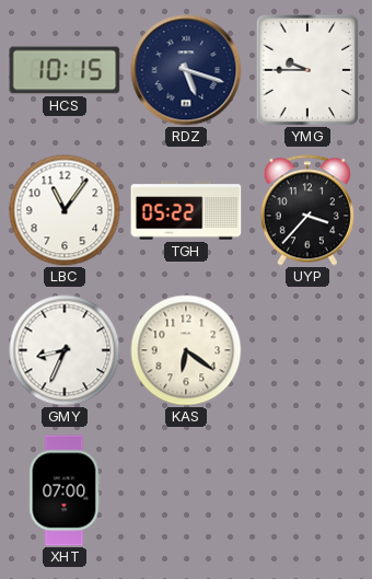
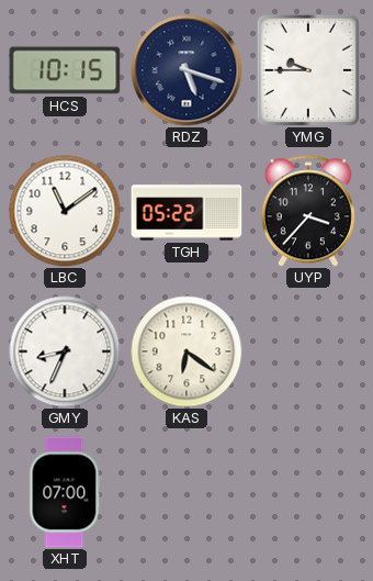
LBC: 11:06 -> 11:09 (65, 211)
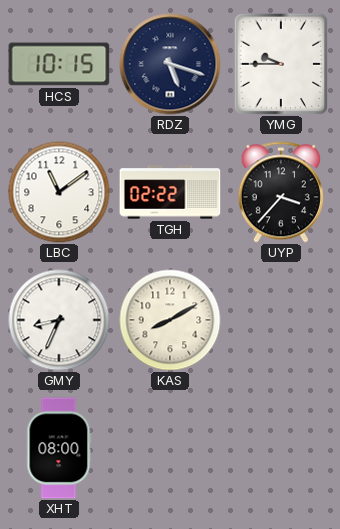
TGH: 05:22 -> 02:22 (170, 192)
KAS: 6:21 -> 8:10 (170, 320)
XHT: 07:00 -> 08:00 (59, 448)
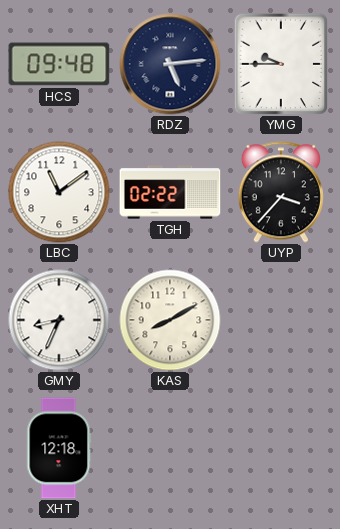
HCS: 10:15 -> 09:48 (59, 64)
RDZ: 5:18 -> 5:14 (170, 64)
XHT: 08:00 -> 12:18 (59, 448)
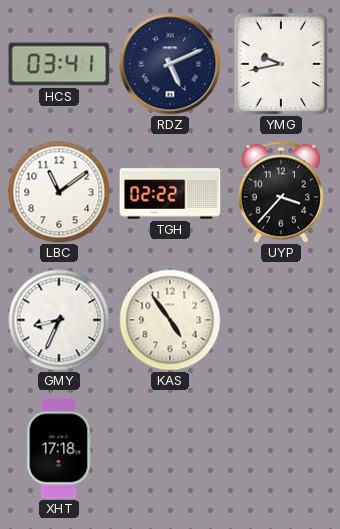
HCS: 09:48 -> 03:41 (59, 64)
RDZ: 5:14 -> 5:11 (170, 64)
YMG: 9:45 -> 9:43 (281, 64)
KAS: 8:10 -> 4:54 (170, 320)
XHT: 12:18 -> 17:18 (59, 448)
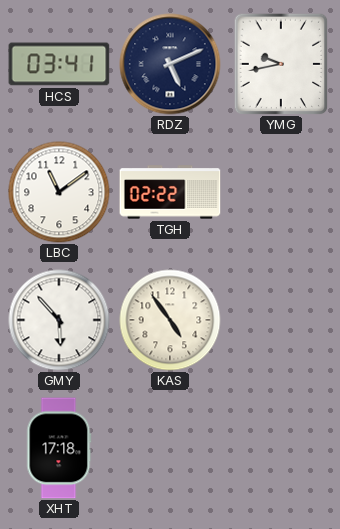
UYP: 3:37 -> none (281, 192)
GMY: 8:34 -> 5:53 (59, 320)
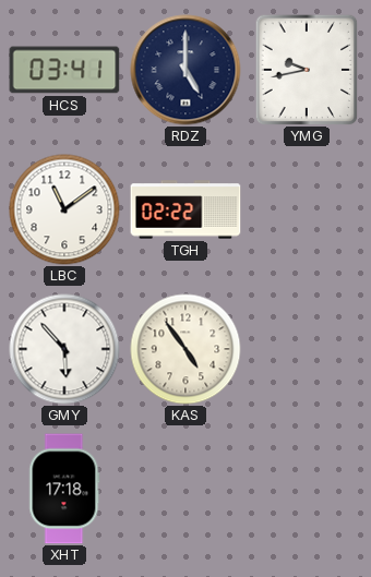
RDZ: 5:11 -> 5:00 (185, 70)
